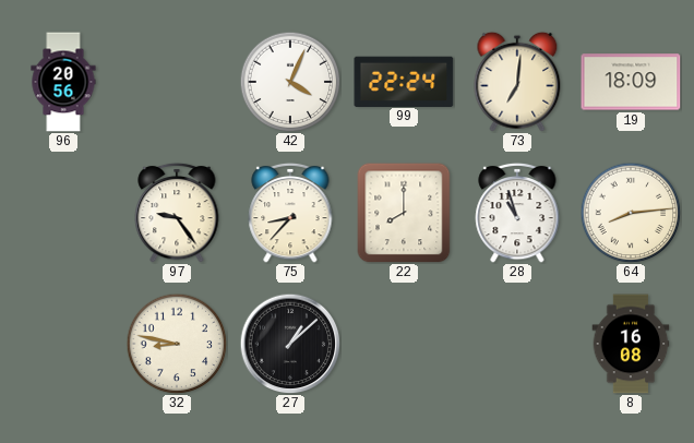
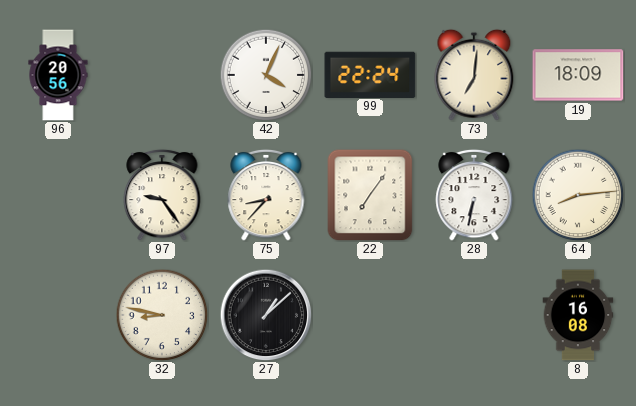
22: 8:00 -> 7:06 (370, 195)
28: 10:57 -> 6:32 (474, 195)
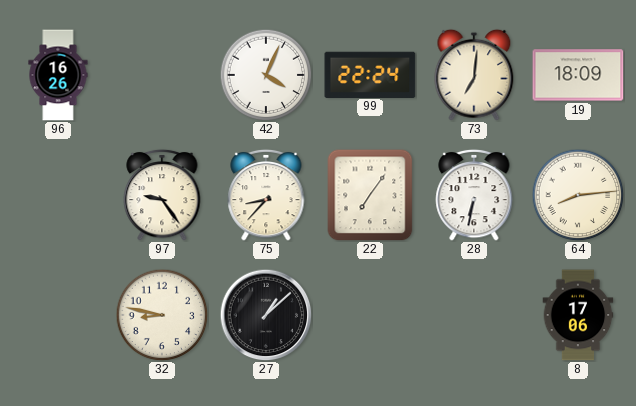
96: 20:56 -> 16:26 (58, 75)
8: 16:08 -> 17:06 (578, 315)
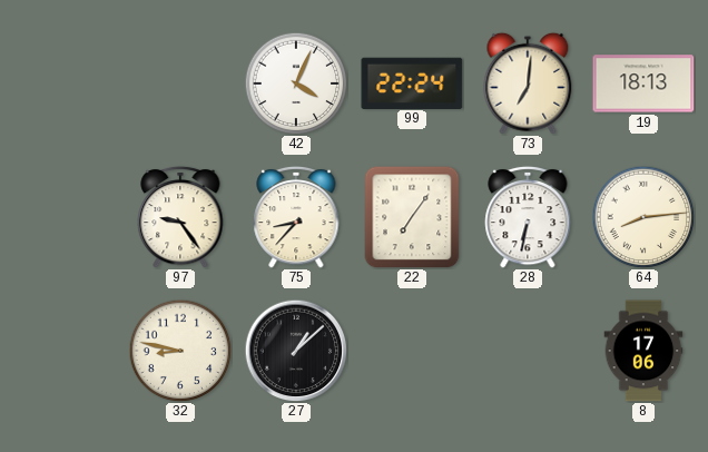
96: 16:26 -> none (58, 75)
19: 18:09 -> 18:13 (643, 83)
